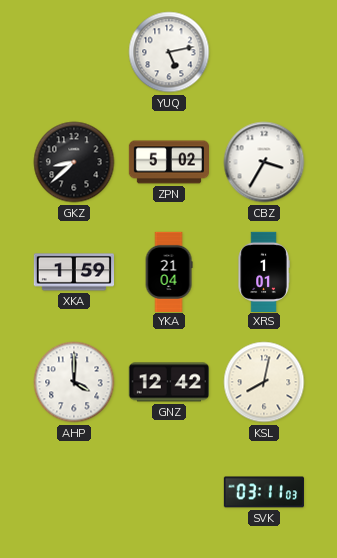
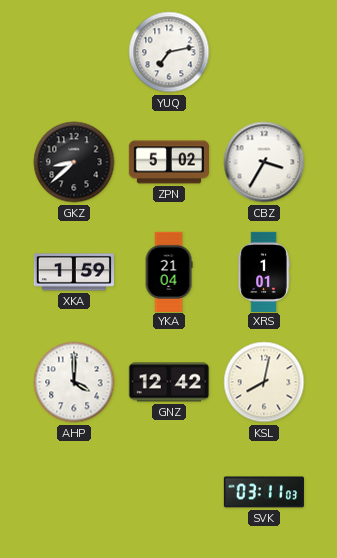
YUQ: 5:13 -> 7:13 (169, 52)
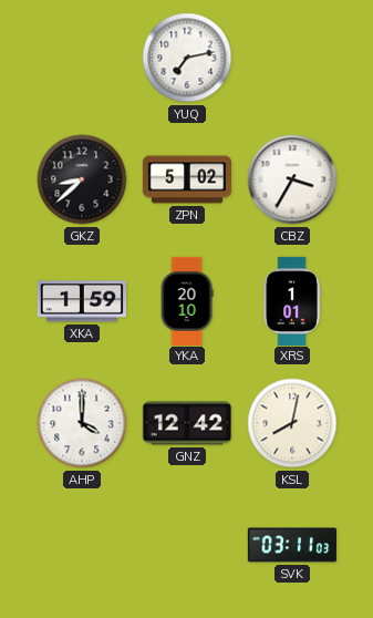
YKA: 21:04 -> 20:10 (187, 300)
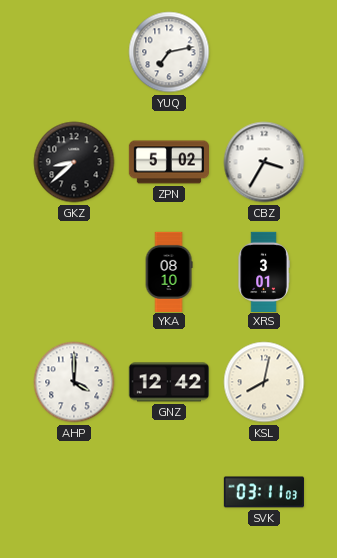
XKA: 1:59 -> none (81, 301)
YKA: 20:10 -> 08:10 (169, 271)
XRS: 1:01 -> 3:01 (264, 271)
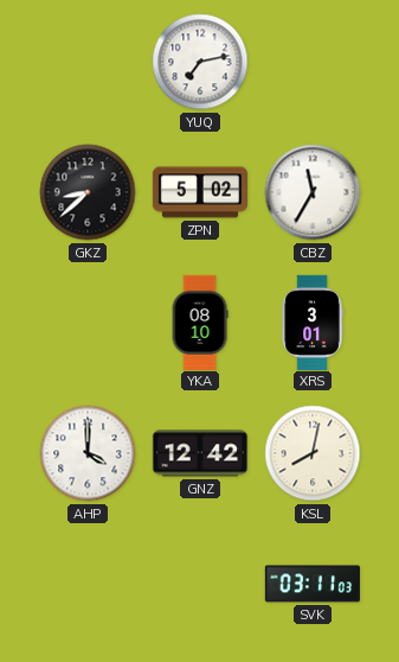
CBZ: 3:35 -> 11:35 (313, 192)
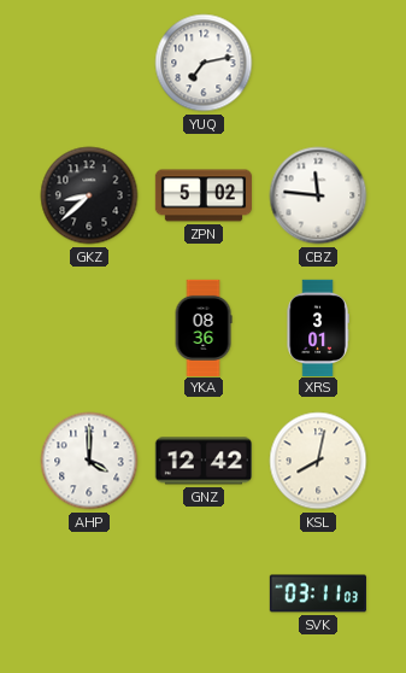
CBZ: 11:35 -> 11:46 (318, 195)
YKA: 08:10 -> 08:36 (204, 327)
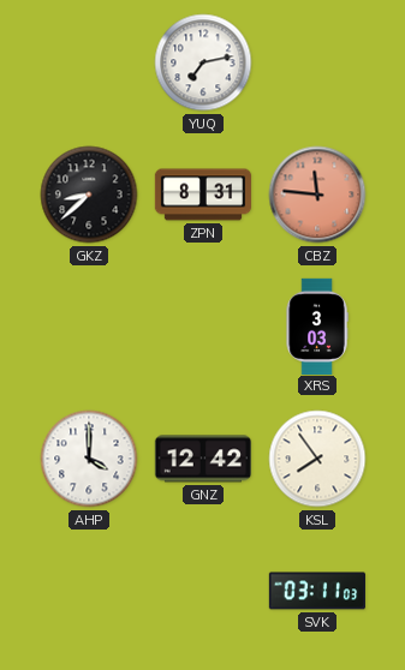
ZPN: 5:02 -> 8:31 (202, 195)
CBZ dial: white -> salmon (317, 195)
YKA: 08:36 -> none (204, 327)
XRS: 3:01 -> 3:03 (317, 325)
KSL: 8:02 -> 7:54 (317, 459)
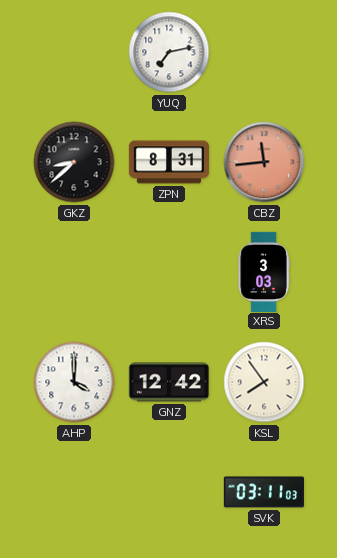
CBZ: 11:46 -> 11:44 (264, 162)
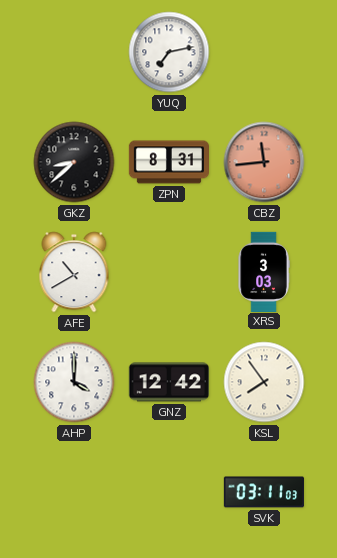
AFE: none -> 10:40 (74, 272)
